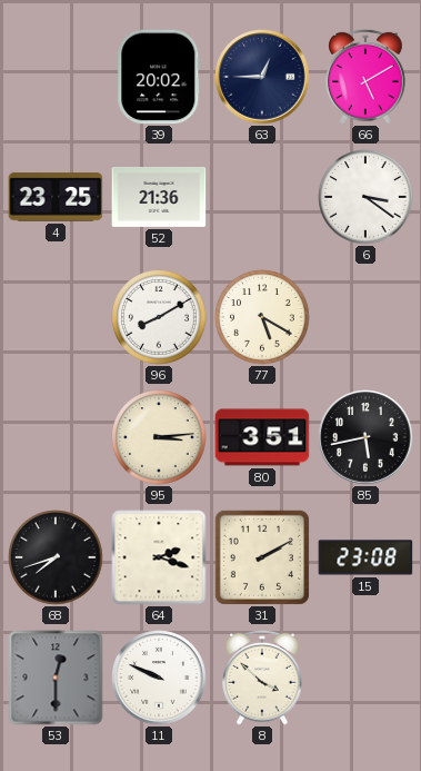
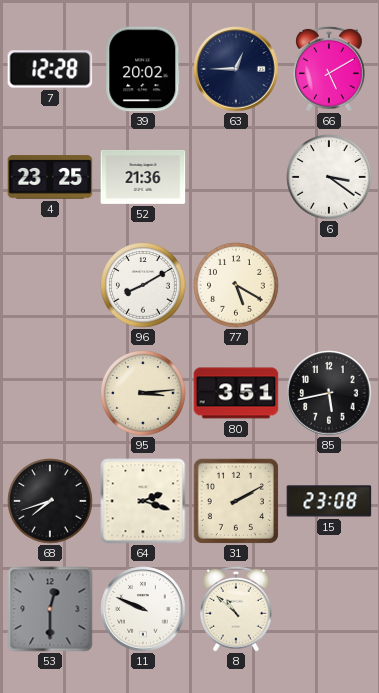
7: none -> 12:28 (50, 69)
8: 3:52 -> 10:52 (237, 609)
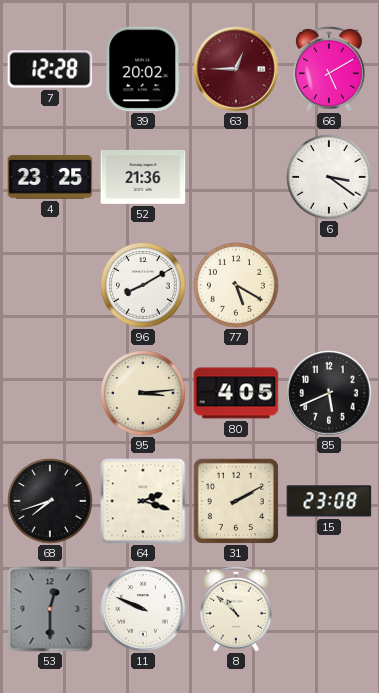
63 dial: navy -> burgundy (236, 69)
80: 3:51 -> 4:05 (236, 393)
85: 5:43 -> 5:41 (329, 393)
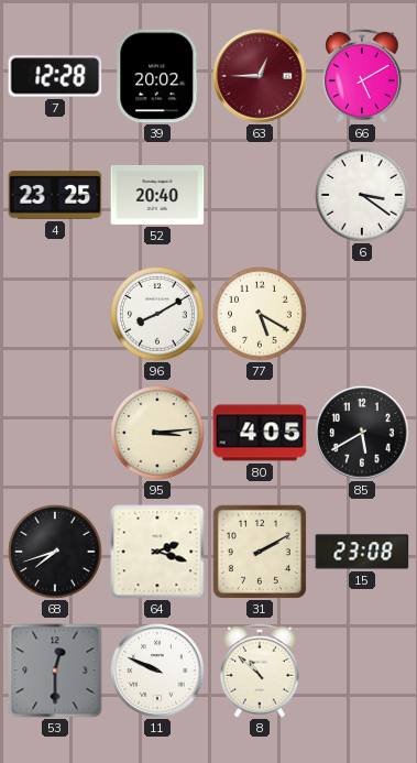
52: 21:36 -> 20:40 (157, 196)
85: 5:41 -> 5:40 (362, 433)
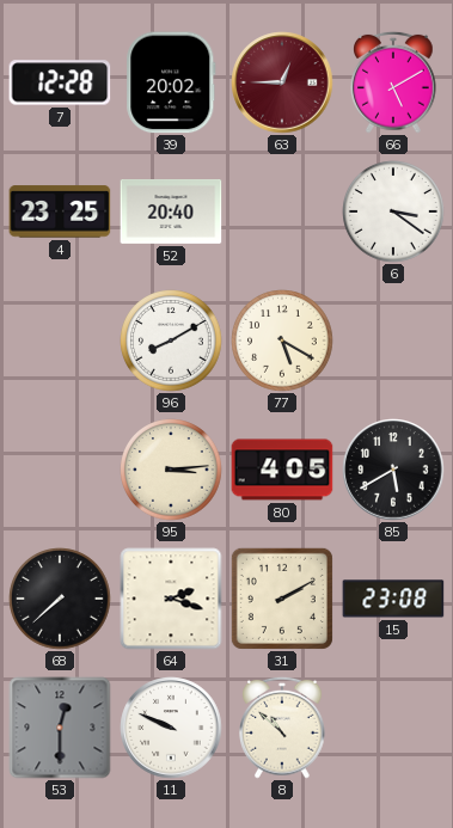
68: 7:42 -> 7:38 (60, 599)
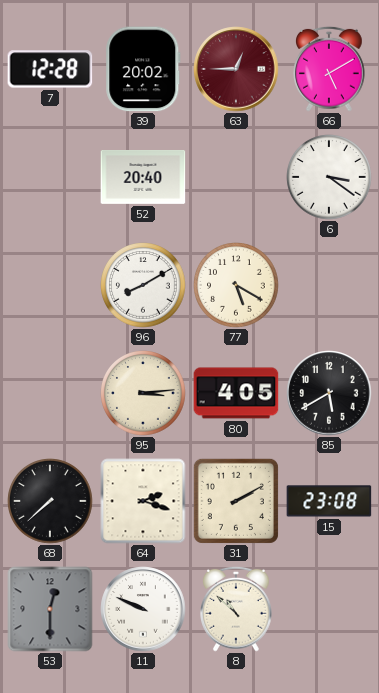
4: 23:25 -> none (60, 211)
